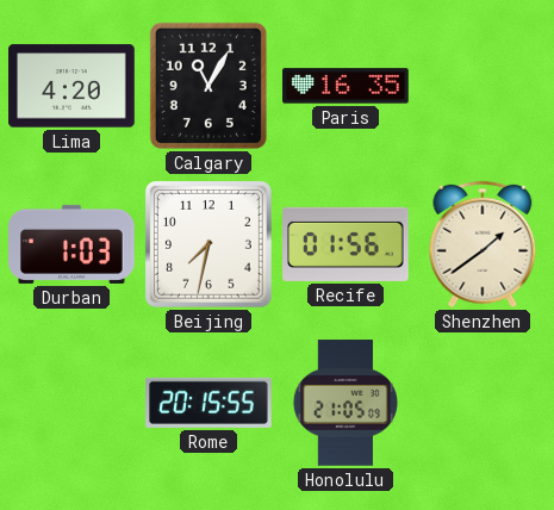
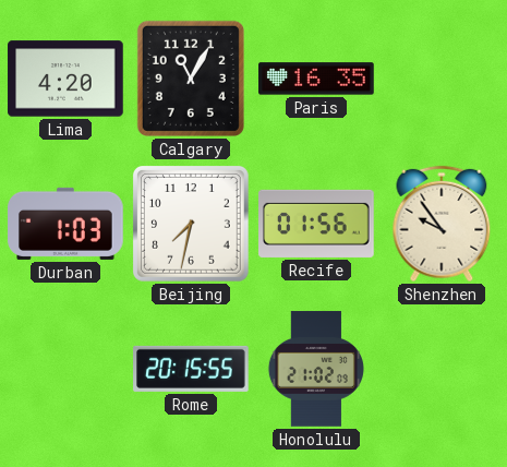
Shenzhen: 1:39 -> 9:54 (442, 224)
Honolulu: 21:05 -> 21:02 (316, 369)
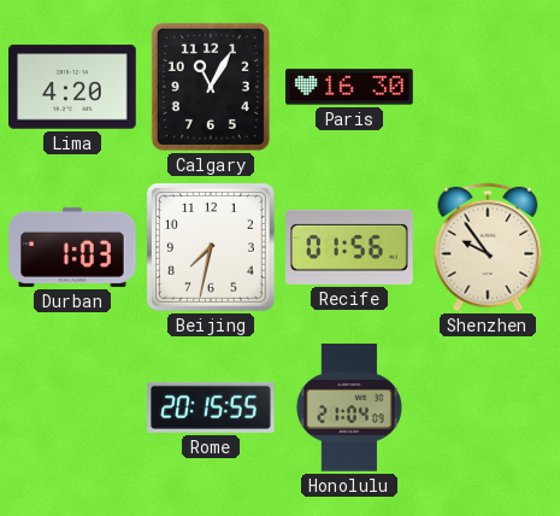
Paris: 16:35 -> 16:30 (349, 87)
Honolulu: 21:02 -> 21:04 (349, 407)
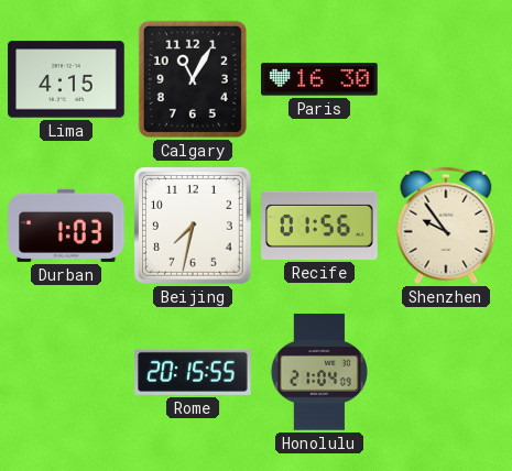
Lima: 4:20 -> 4:15 (66, 79)
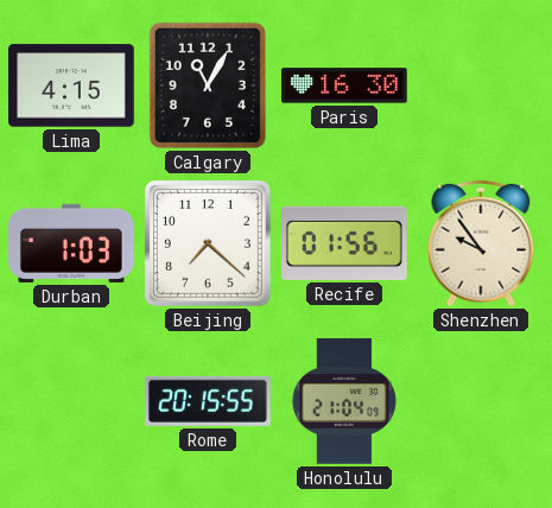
Beijing: 7:32 -> 7:22 (208, 243)
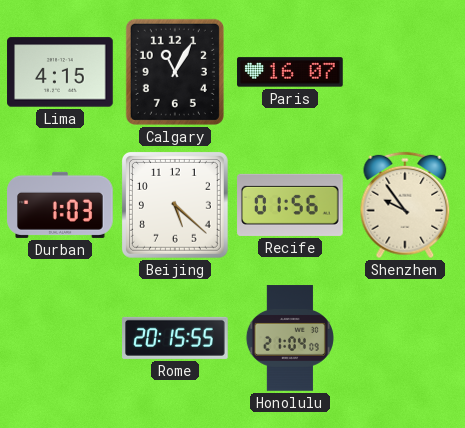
Paris: 16:30 -> 16:07 (290, 72)
Beijing: 7:22 -> 5:22 (175, 205)
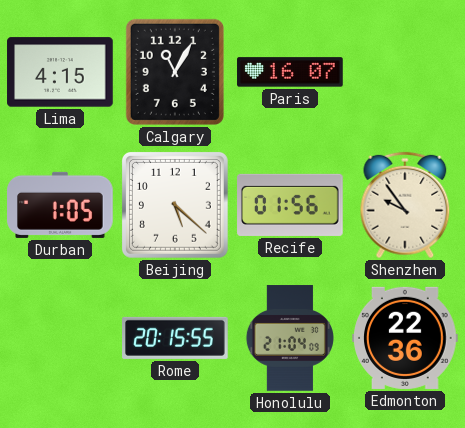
Durban: 1:03 -> 1:05 (60, 205)
Edmonton: none -> 22:36 (405, 338)
